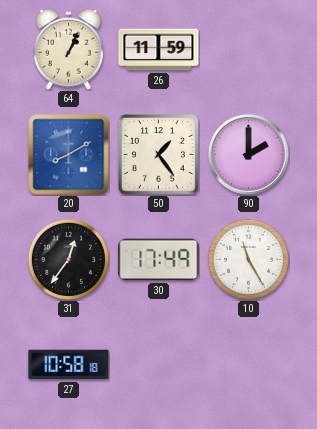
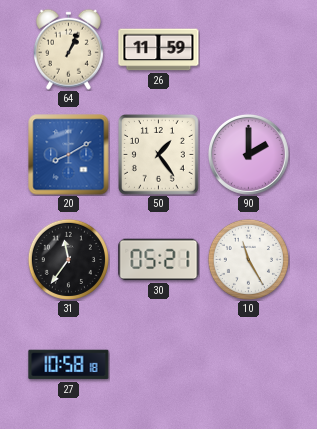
31: 12:36 -> 11:36 (68, 259)
30: 17:49 -> 05:21 (159, 260)
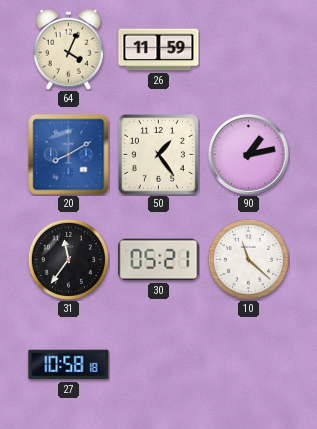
64: 1:04 -> 4:04 (68, 49)
90: 2:00 -> 1:13 (248, 154)
10: 11:25 -> 11:22 (248, 259)
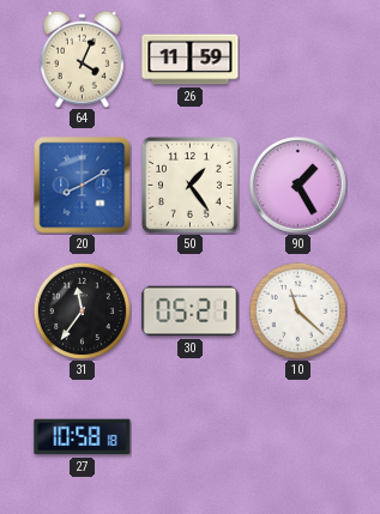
90: 1:13 -> 1:25 (297, 185)
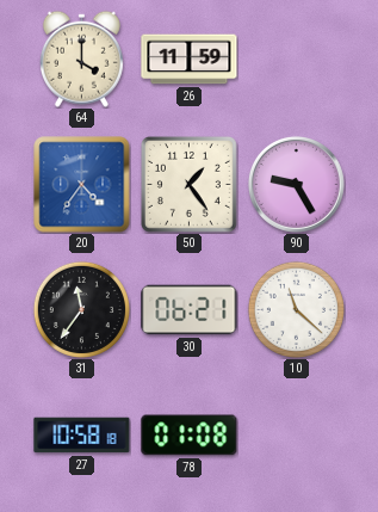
64: 4:04 -> 4:00 (81, 58)
20: 8:10 -> 4:36 (82, 185)
90: 1:25 -> 9:25 (296, 184)
30: 05:21 -> 06:21 (190, 310)
78: none -> 01:08 (190, 436)
